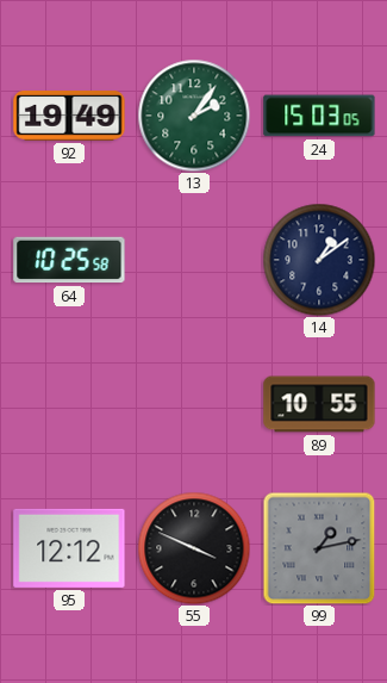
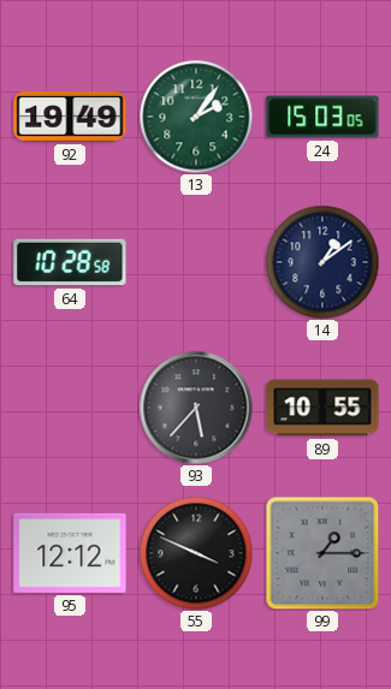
64: 10:25 -> 10:28 (70, 262)
93: none -> 5:37 (196, 408)
99: 1:13 -> 1:15 (322, 553)
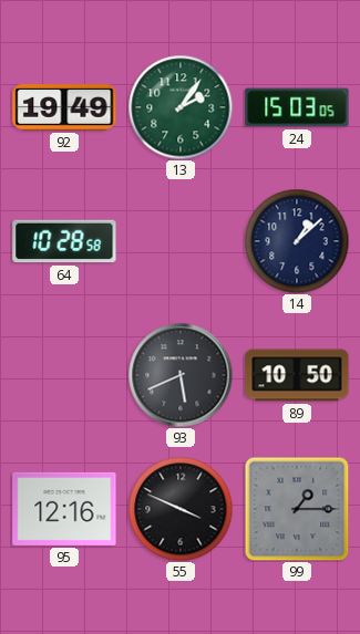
14: 1:09 -> 1:08 (297, 241)
93: 5:37 -> 5:41 (181, 375)
89: 10:55 -> 10:50 (297, 375)
95: 12:12 -> 12:16 (64, 509)
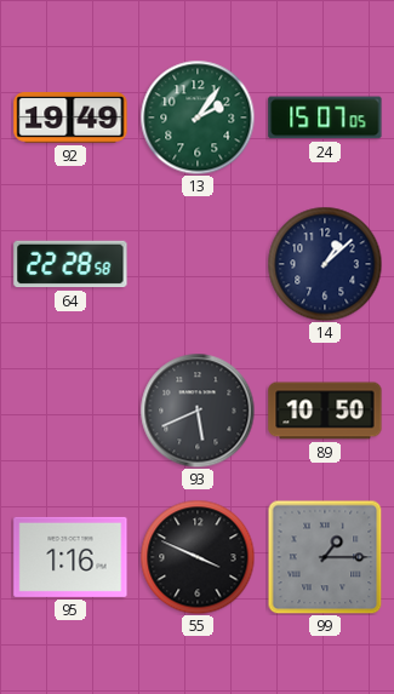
24: 15:03 -> 15:07 (325, 117)
64: 10:28 -> 22:28 (70, 264)
95: 12:16 -> 1:16 (70, 557)
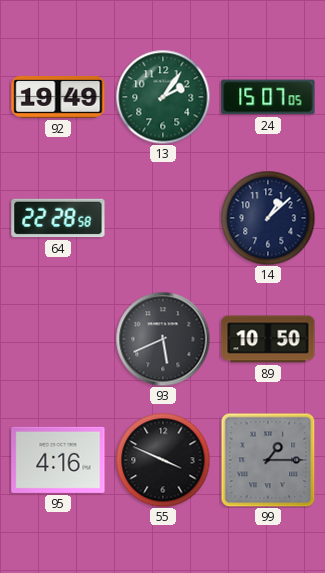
95: 1:16 -> 4:16 (58, 460)
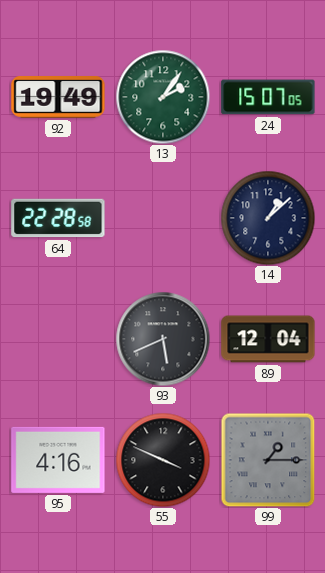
89: 10:50 -> 12:04 (268, 339)
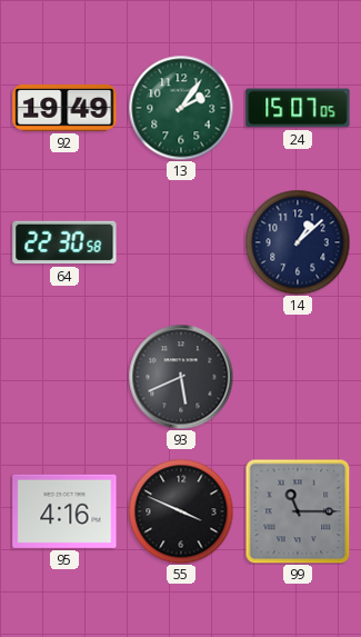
64: 22:28 -> 22:30 (64, 242)
89: 12:04 -> none (268, 339)
99: 1:15 -> 11:15 (298, 511)
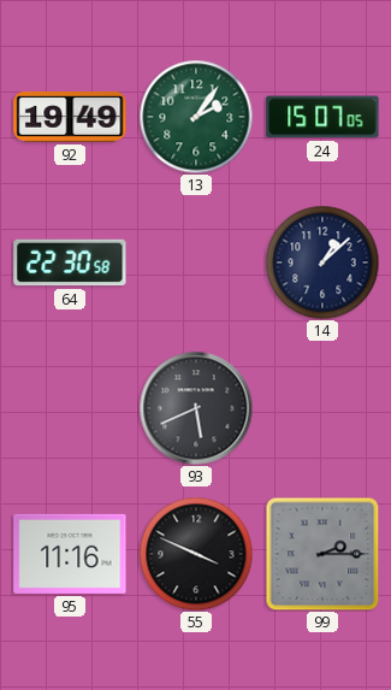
95: 4:16 -> 11:16 (70, 554)
99: 11:15 -> 2:15 (322, 554)
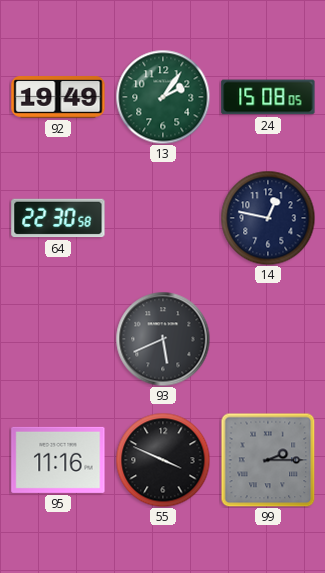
24: 15:07 -> 15:08 (268, 97)
14: 1:08 -> 12:47 (268, 218)
